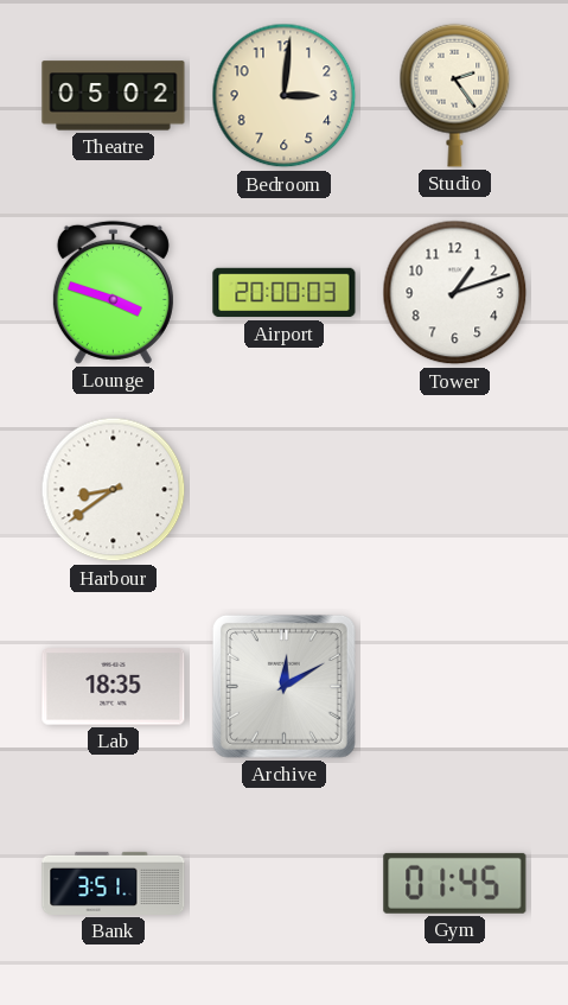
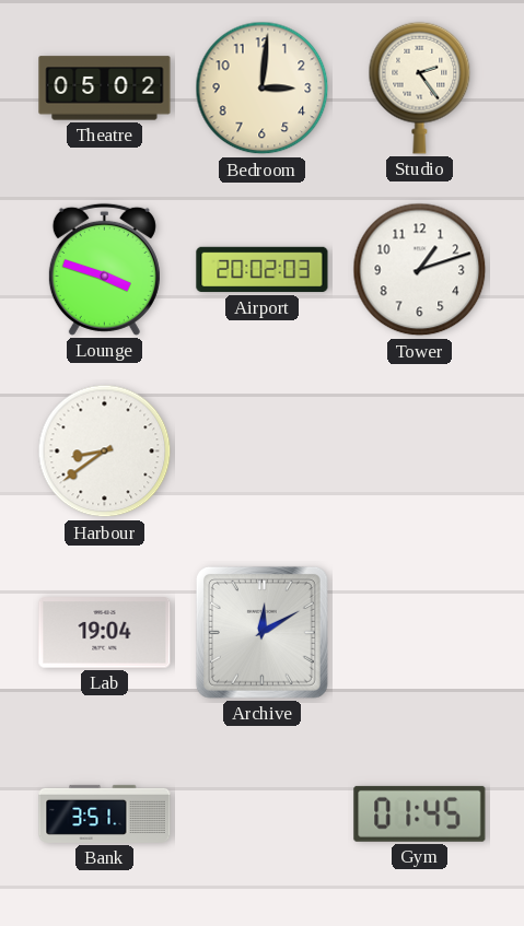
Airport: 20:00 -> 20:02 (263, 270)
Lab: 18:35 -> 19:04 (105, 633)
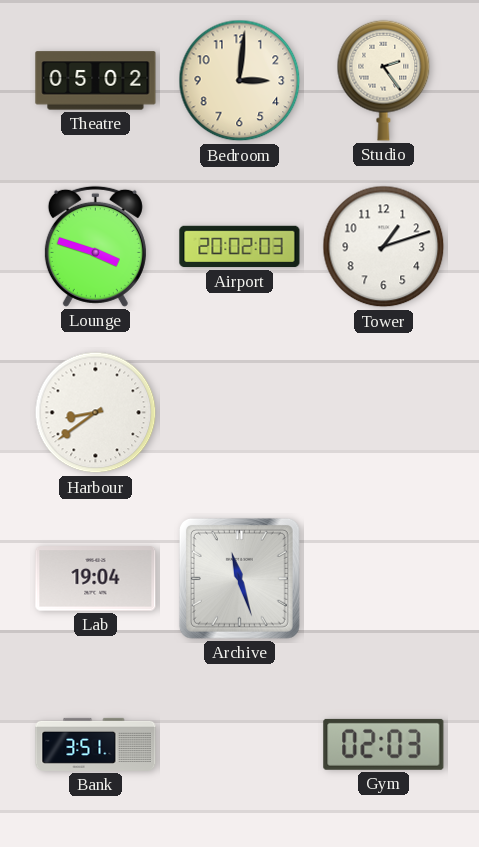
Archive: 12:10 -> 11:27 (239, 578)
Gym: 01:45 -> 02:03 (384, 744)
